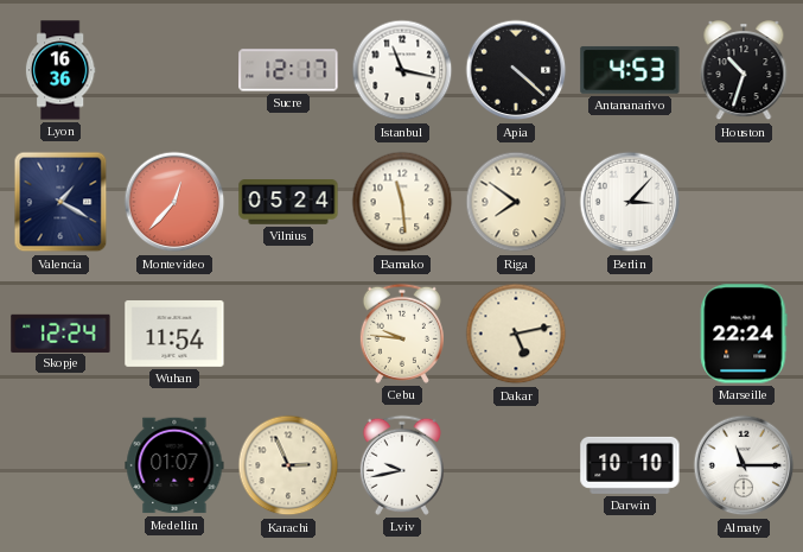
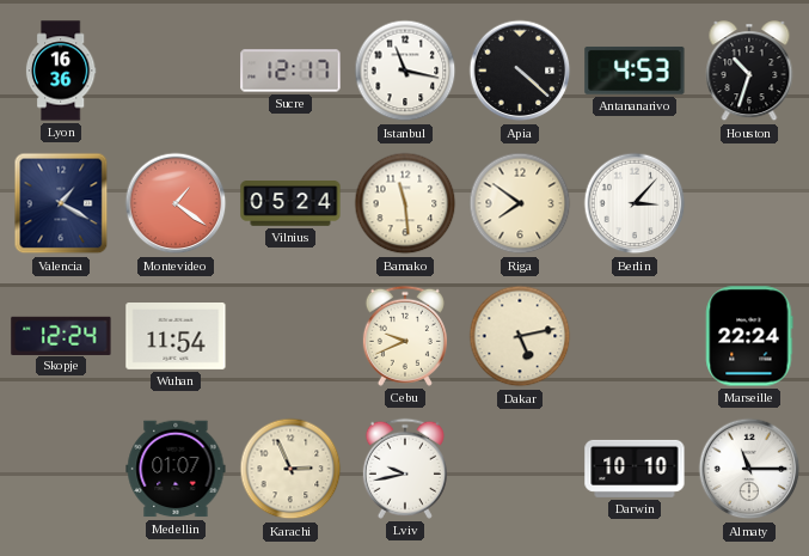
Montevideo: 12:37 -> 1:21 (176, 203)
Cebu: 9:46 -> 9:41 (405, 336)
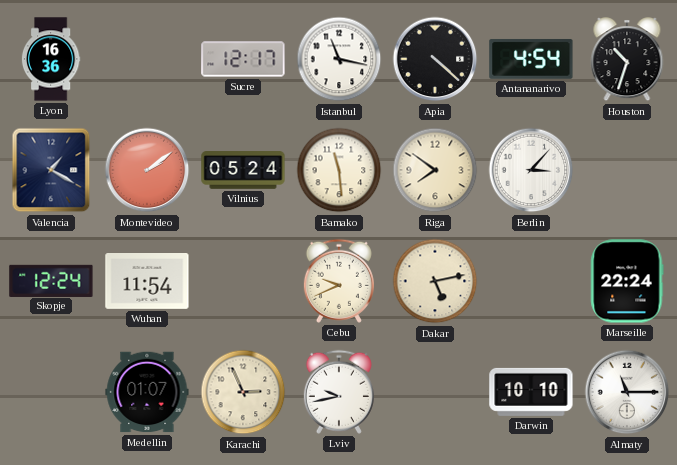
Antananarivo: 4:53 -> 4:54 (531, 59)
Montevideo: 1:21 -> 2:09 (147, 170)
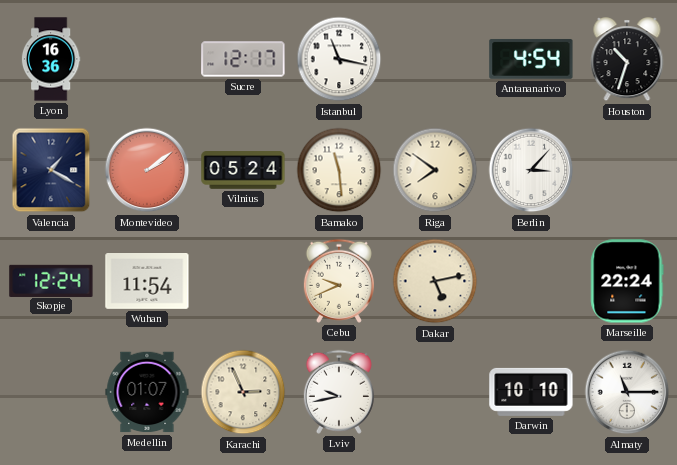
Apia: 4:22 -> none (435, 59)
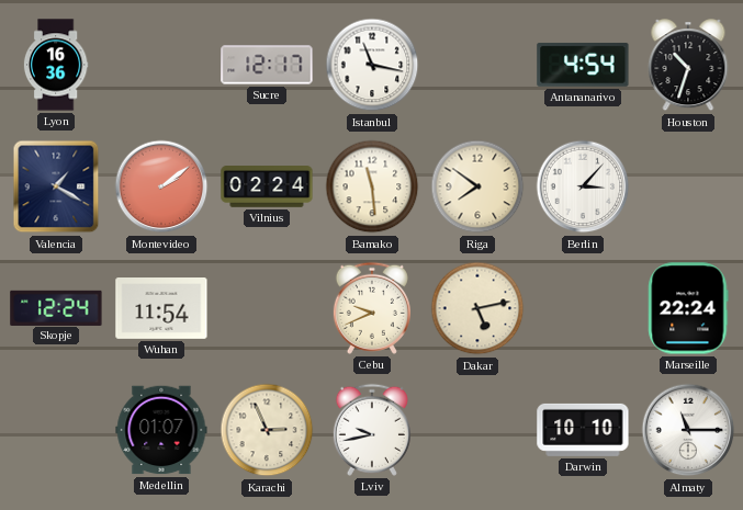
Vilnius: 05:24 -> 02:24 (267, 186)
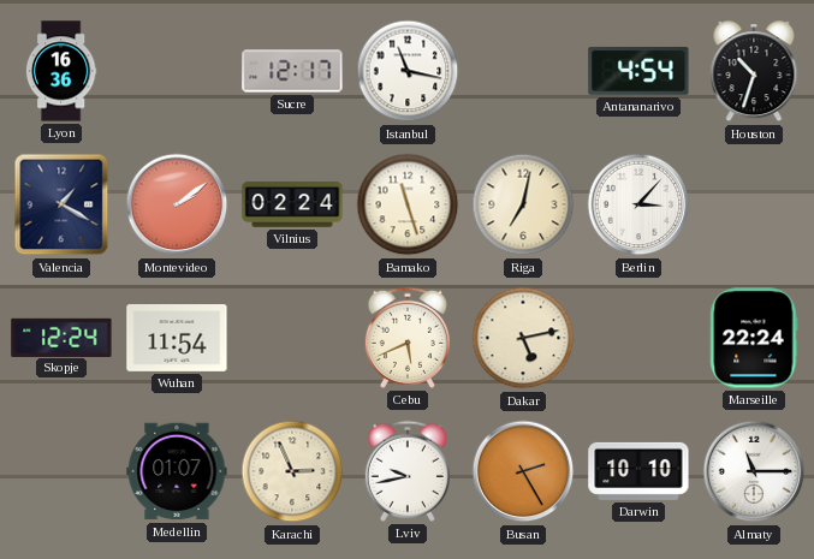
Bamako: 11:29 -> 11:27 (408, 204)
Riga: 7:51 -> 7:02 (523, 204)
Cebu: 9:41 -> 5:41 (408, 338)
Busan: none -> 2:25 (523, 471)
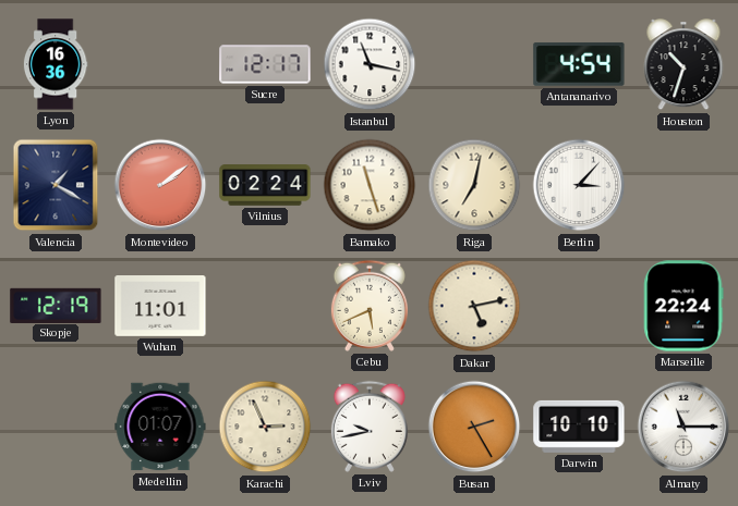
Skopje: 12:24 -> 12:19 (56, 305)
Wuhan: 11:54 -> 11:01 (160, 307)
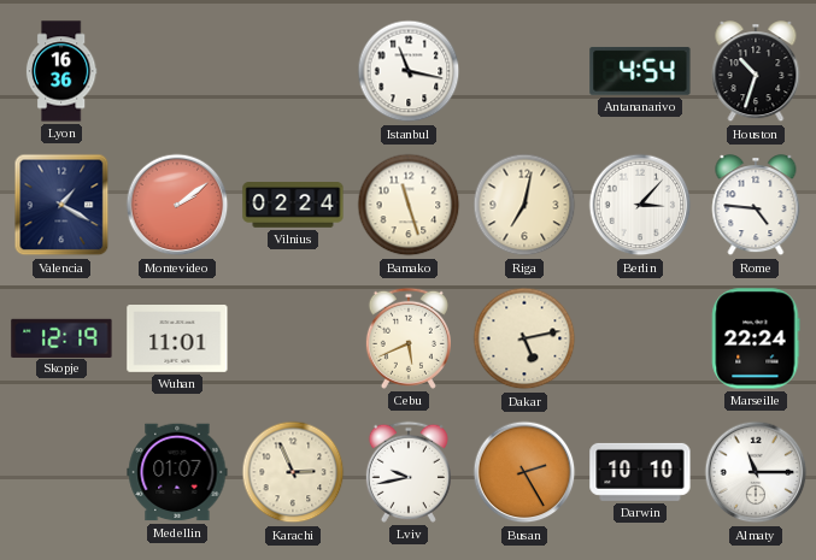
Sucre: 12:17 -> none (265, 64)
Rome: none -> 4:46 (756, 206)
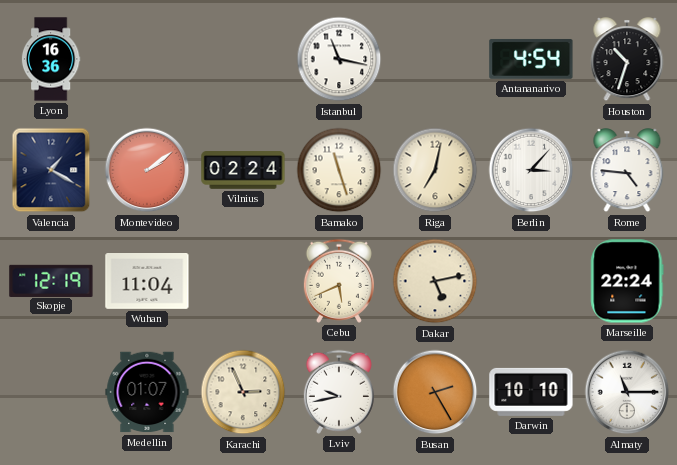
Wuhan: 11:01 -> 11:04 (147, 282)
